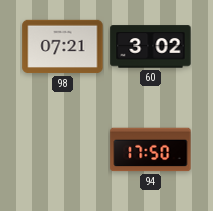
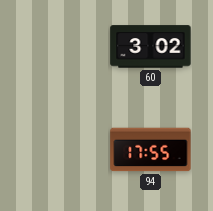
98: 07:21 -> none (63, 47)
94: 17:50 -> 17:55 (151, 150)
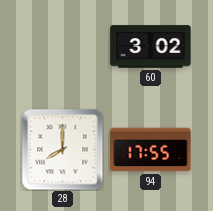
28: none -> 8:00 (62, 149)
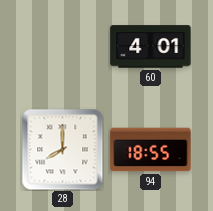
60: 3:02 -> 4:01 (151, 47)
94: 17:55 -> 18:55 (151, 150)
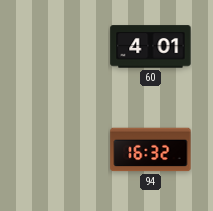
28: 8:00 -> none (62, 149)
94: 18:55 -> 16:32 (151, 150)
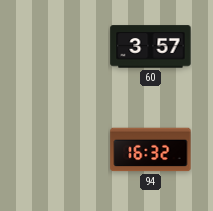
60: 4:01 -> 3:57 (151, 47)
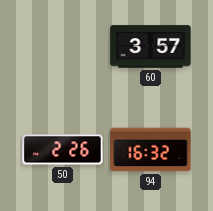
50: none -> 2:26 (63, 150)
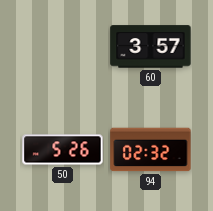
50: 2:26 -> 5:26 (63, 150)
94: 16:32 -> 02:32 (151, 150)
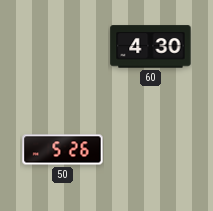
60: 3:57 -> 4:30 (151, 47)
94: 02:32 -> none (151, 150)
